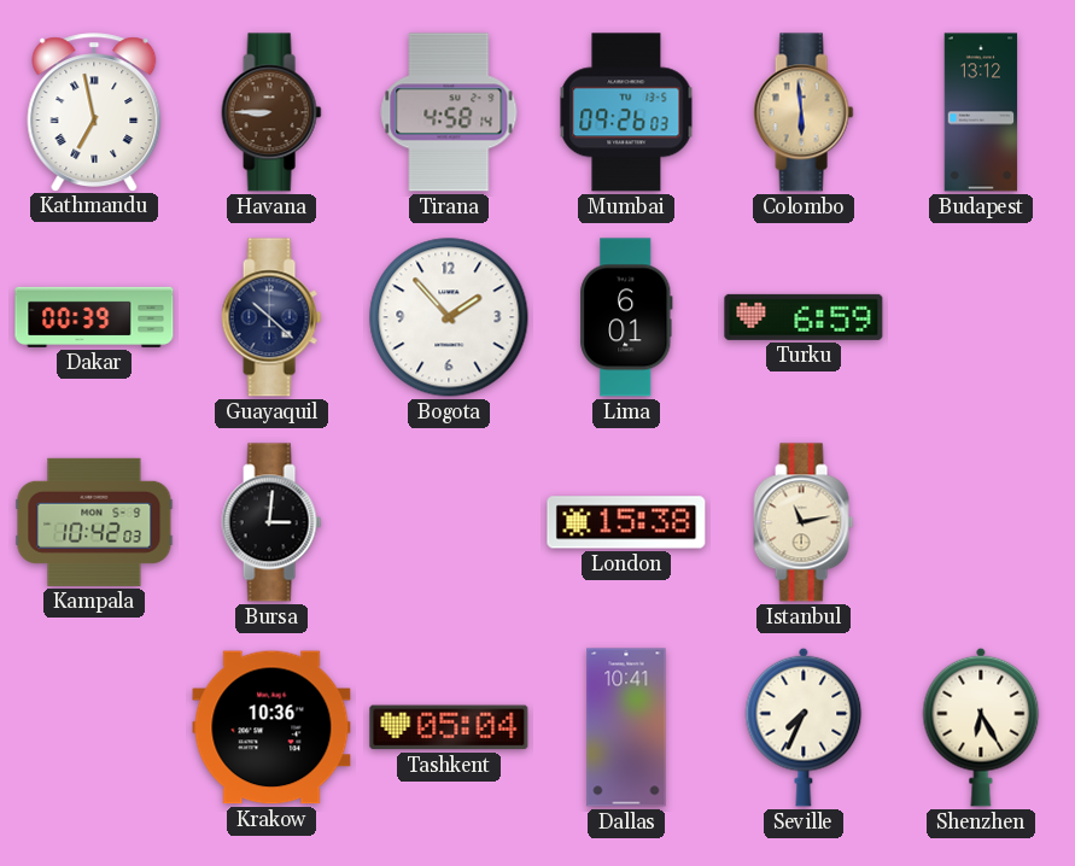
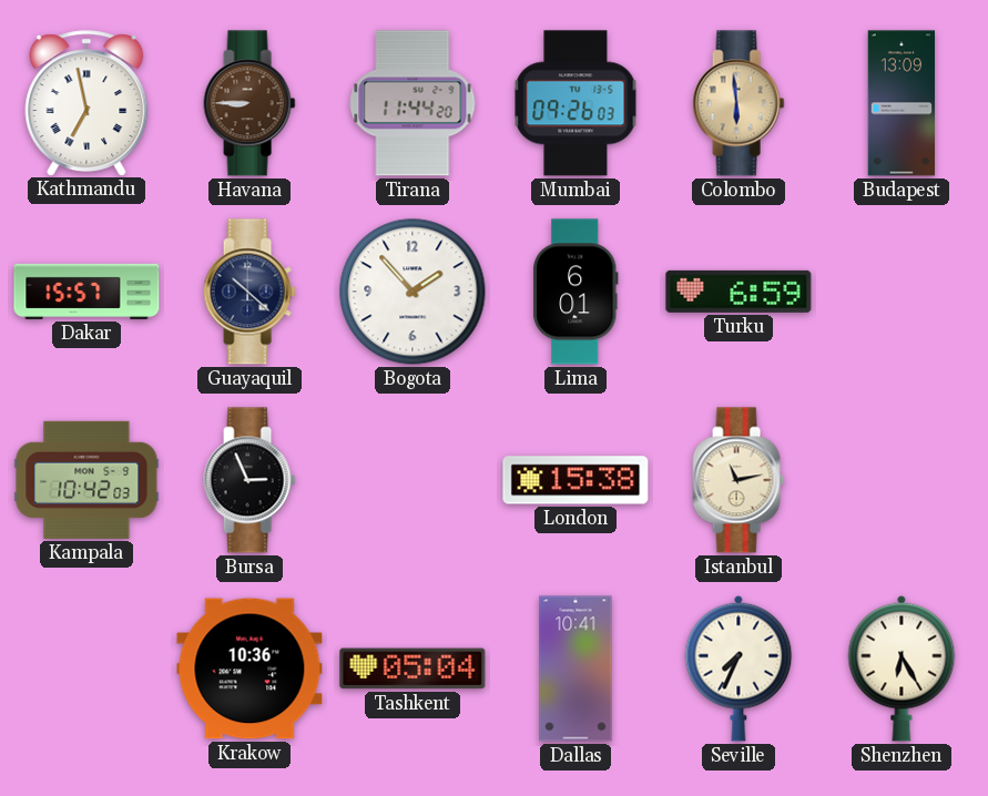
Tirana: 4:58 -> 11:44 (412, 103)
Budapest: 13:12 -> 13:09 (902, 103)
Dakar: 00:39 -> 15:57 (86, 292)
Bursa: 3:01 -> 2:56 (249, 480)
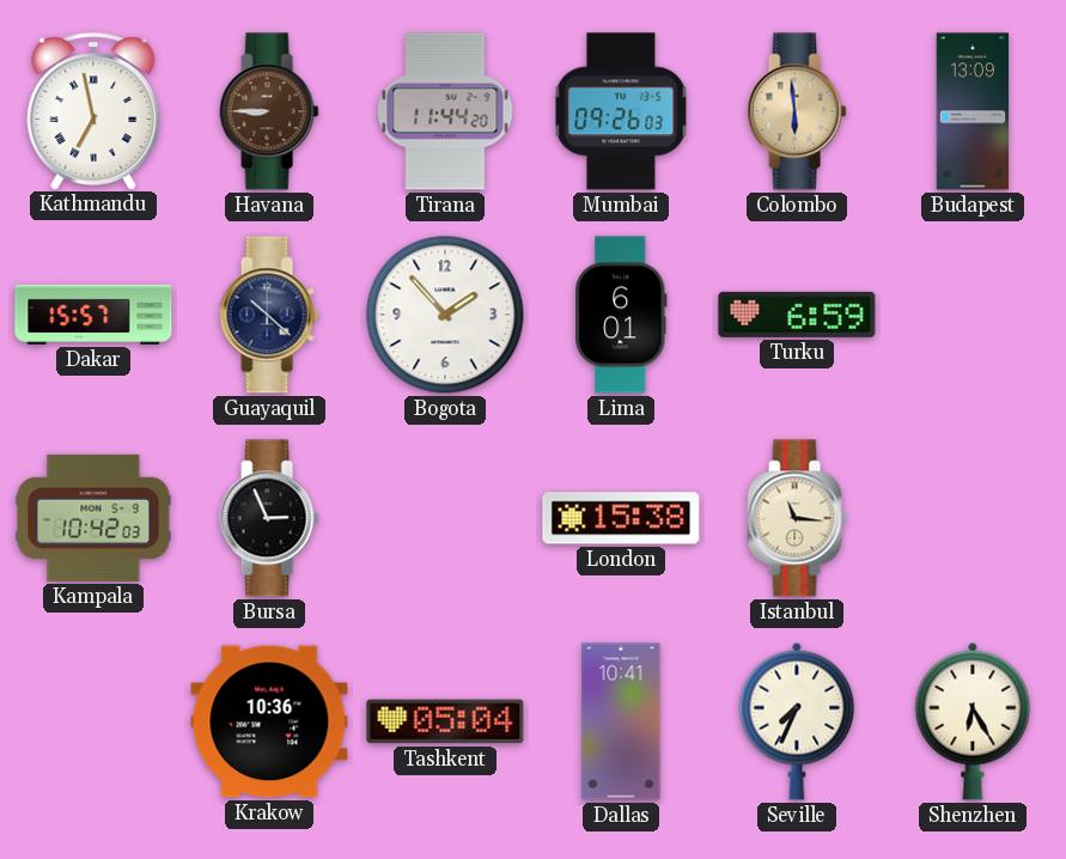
Istanbul: 11:13 -> 11:16 (797, 518)
